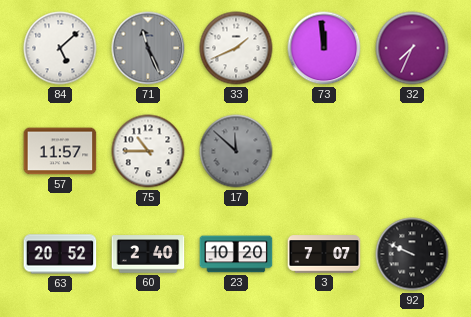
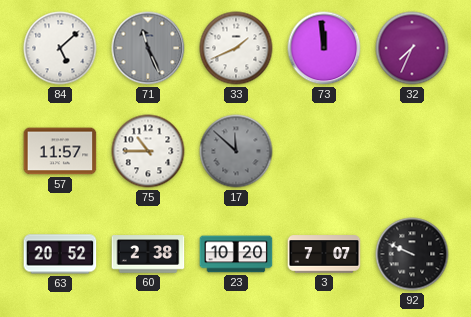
60: 2:40 -> 2:38 (148, 254)
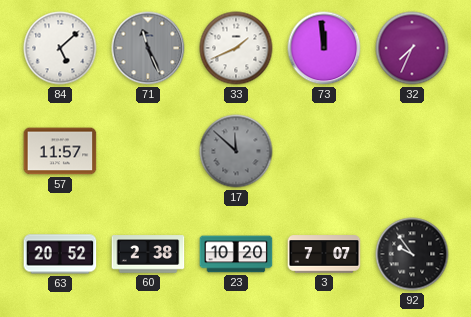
75: 10:45 -> none (148, 151)
92: 9:49 -> 9:54 (412, 254)
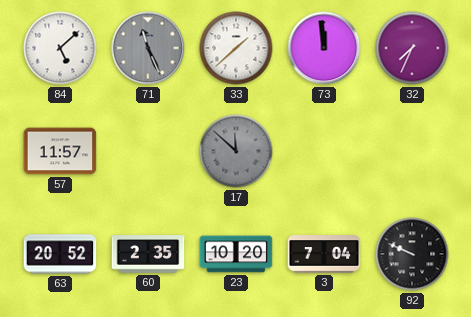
33: 1:41 -> 1:38 (236, 48)
60: 2:38 -> 2:35 (148, 254)
3: 7:07 -> 7:04 (324, 254)
92: 9:54 -> 9:49 (412, 254)
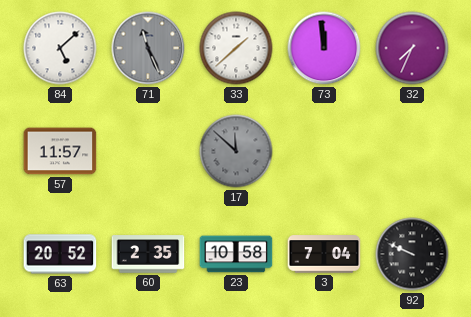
23: 10:20 -> 10:58 (236, 254)
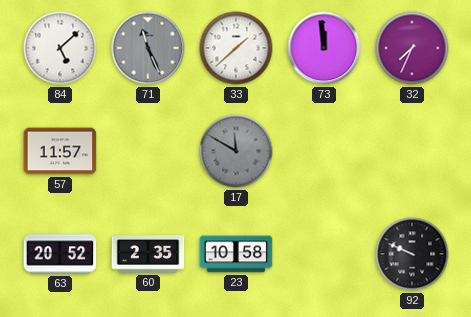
17: 11:52 -> 11:50 (236, 151)
3: 7:04 -> none (324, 254)
